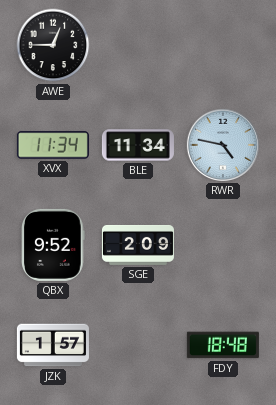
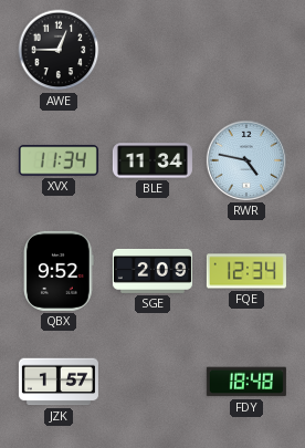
FQE: none -> 12:34 (246, 271)
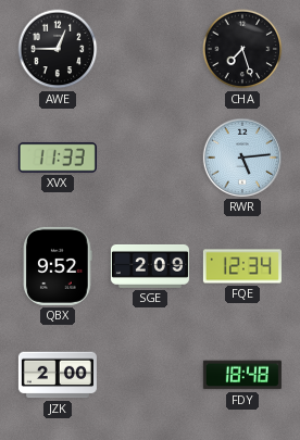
CHA: none -> 7:27 (242, 49)
XVX: 11:34 -> 11:33 (58, 158)
BLE: 11:34 -> none (152, 160)
RWR: 4:47 -> 5:14 (242, 158)
JZK: 1:57 -> 2:00 (58, 375)
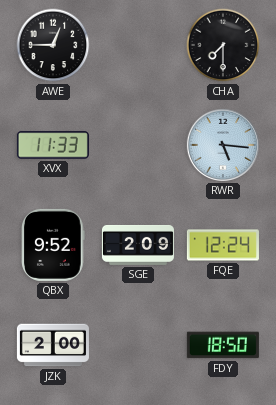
CHA: 7:27 -> 7:30 (223, 45)
RWR: 5:14 -> 5:16 (223, 145)
FQE: 12:34 -> 12:24 (223, 245)
FDY: 18:48 -> 18:50 (223, 345)
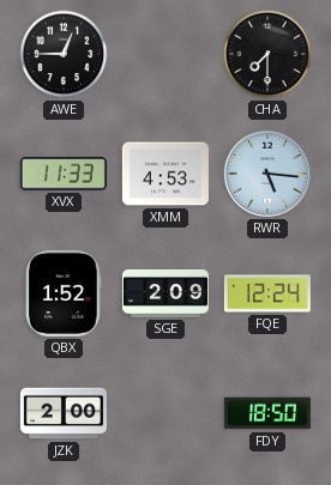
XMM: none -> 4:53 (165, 174)
QBX: 9:52 -> 1:52 (64, 293)
